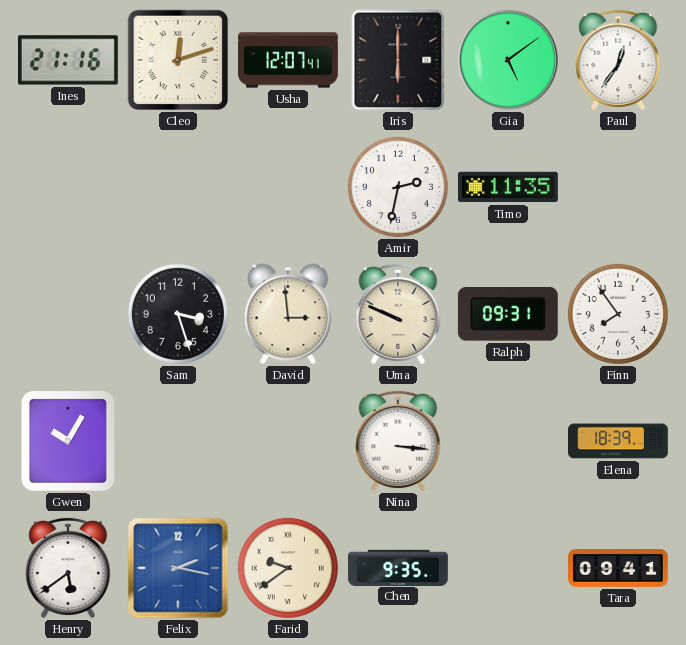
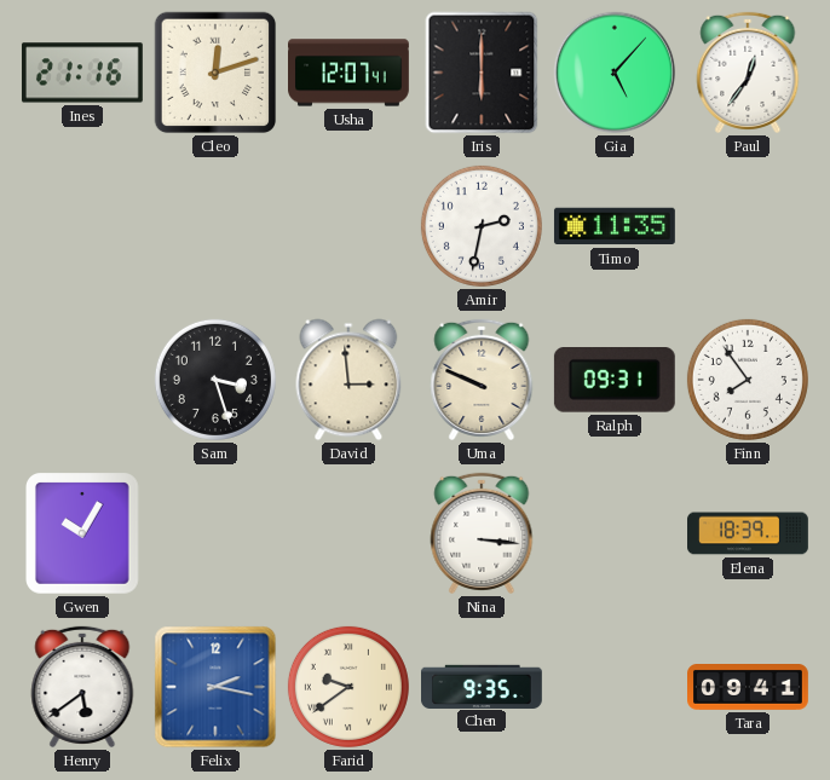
Gia: 5:09 -> 5:07 (615, 73)
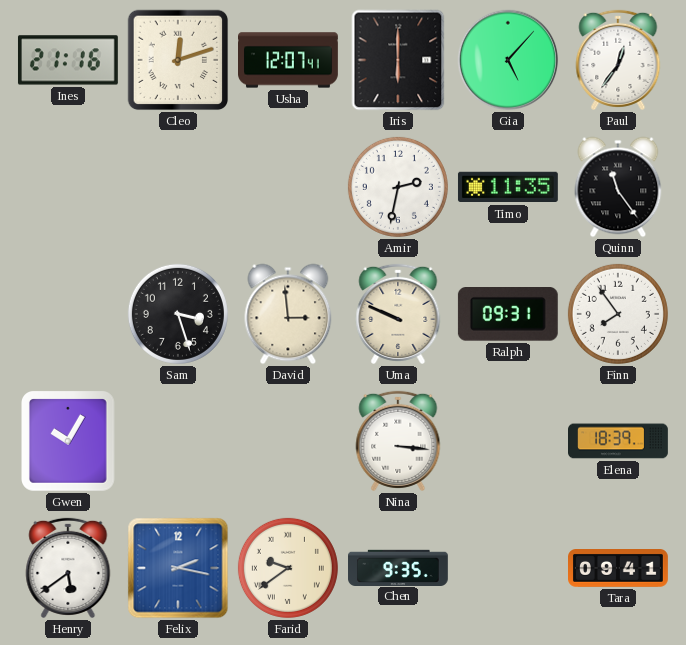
Quinn: none -> 11:24 (618, 187)
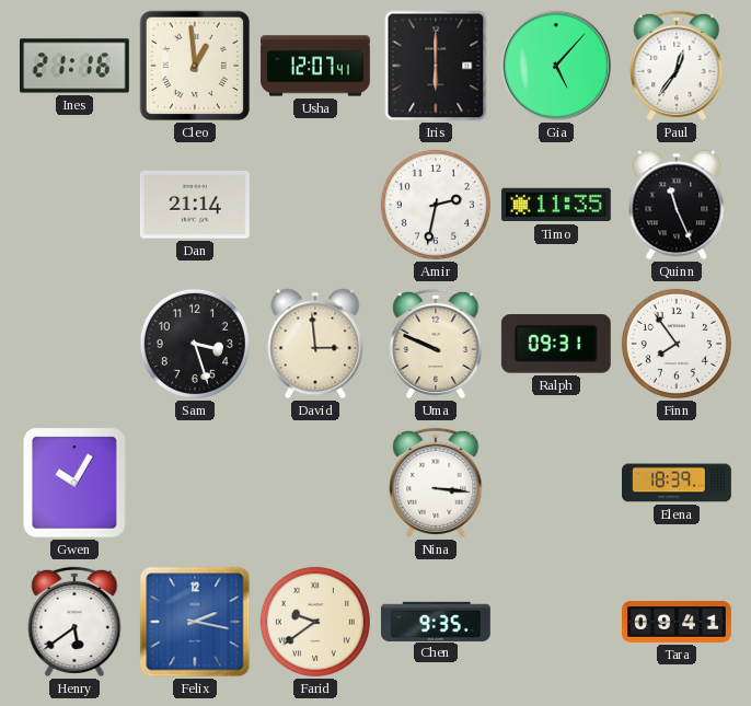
Cleo: 12:12 -> 12:59 (195, 66)
Dan: none -> 21:14 (195, 205)
Quinn: 11:24 -> 11:26 (677, 205)
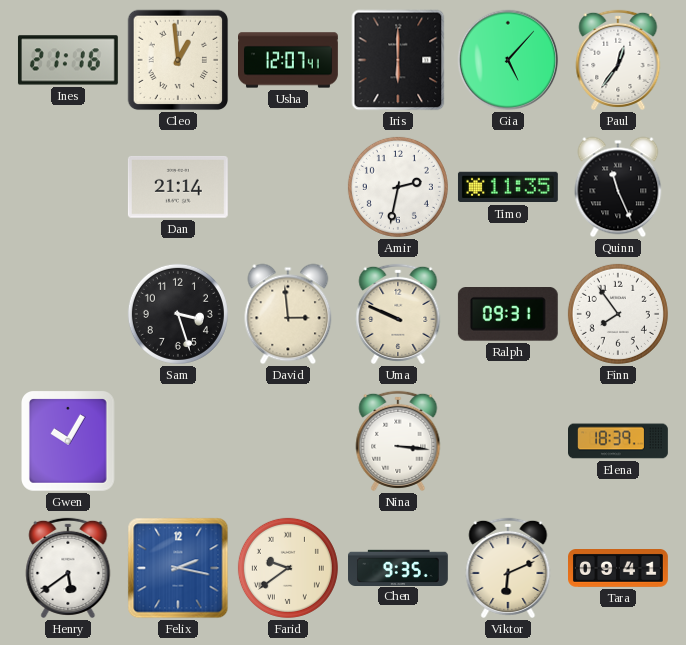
Viktor: none -> 6:11 (508, 568)
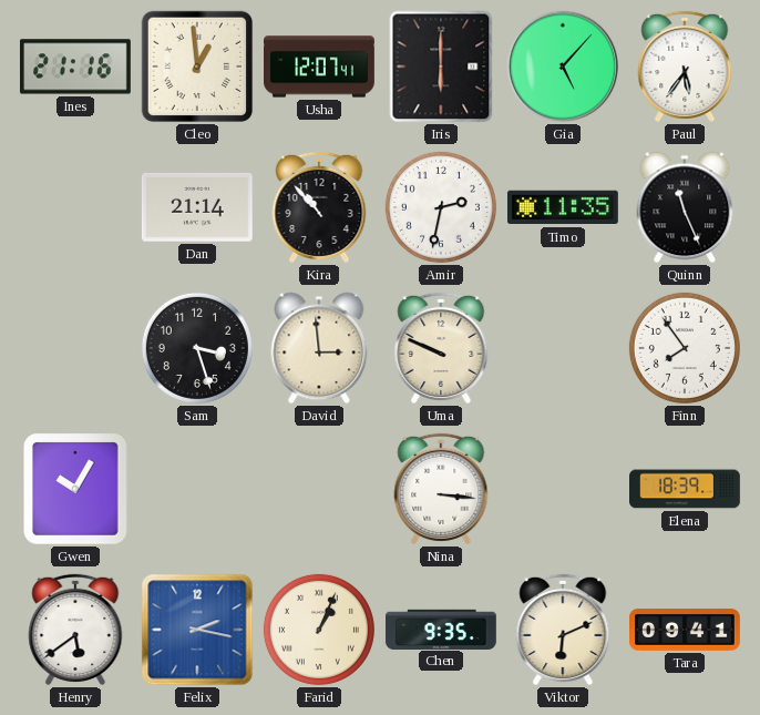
Paul: 12:36 -> 5:36 (685, 67)
Kira: none -> 10:53 (319, 207)
Ralph: 09:31 -> none (508, 315)
Farid: 9:39 -> 1:04 (319, 630)
